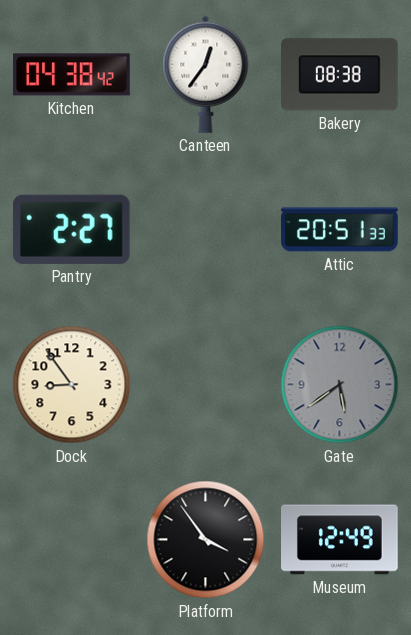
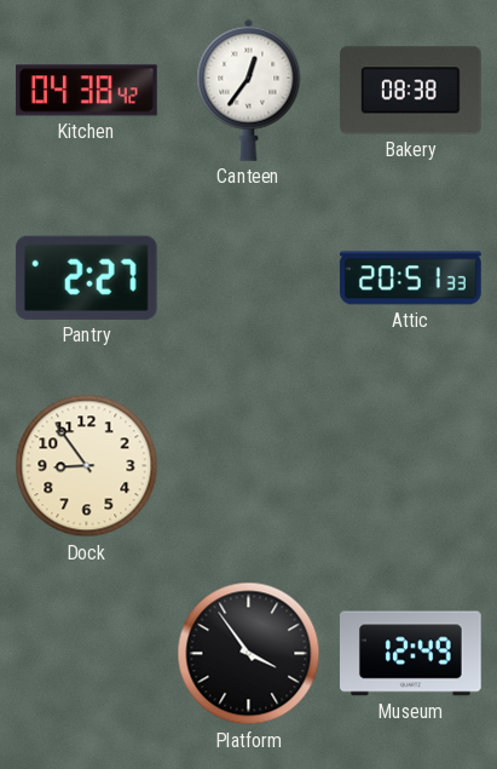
Gate: 5:39 -> none (340, 385)
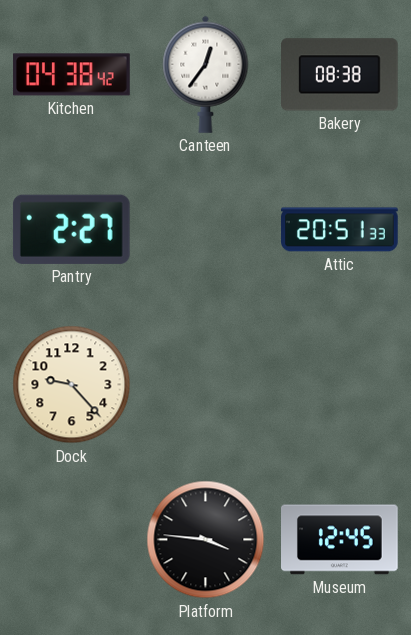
Dock: 8:54 -> 9:23 (72, 385)
Platform: 3:54 -> 3:46 (206, 540)
Museum: 12:49 -> 12:45 (340, 540)
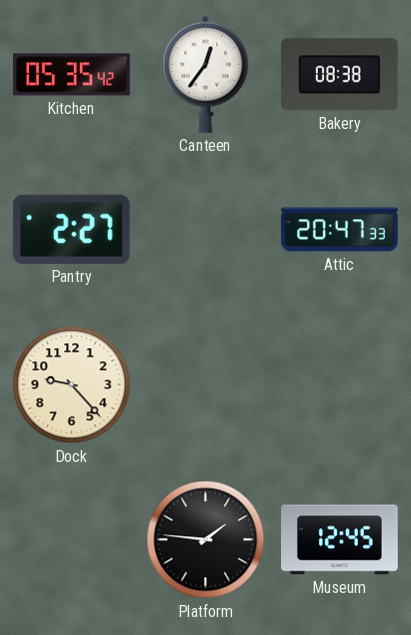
Kitchen: 04:38 -> 05:35 (72, 75)
Attic: 20:51 -> 20:47 (340, 230)
Platform: 3:46 -> 1:46 (206, 540)
